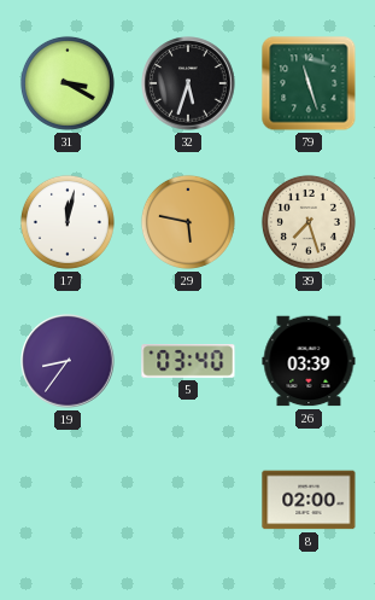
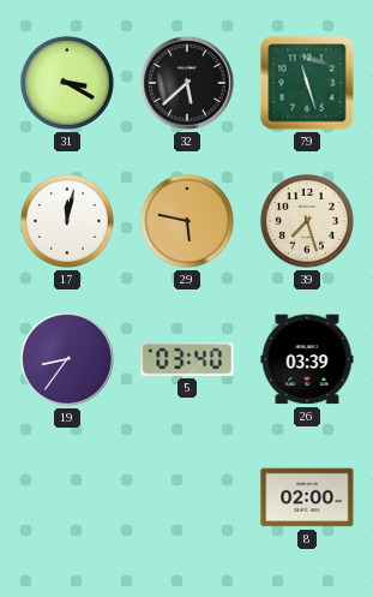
32: 5:33 -> 5:38 (187, 83)
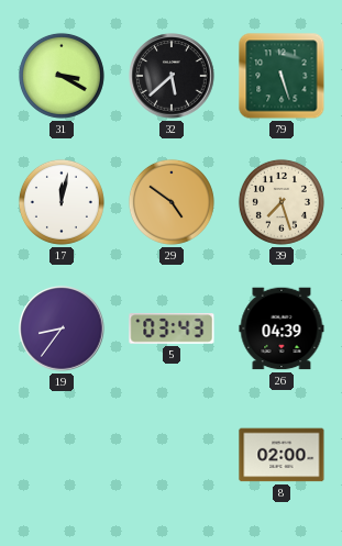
79: 11:27 -> 5:27 (282, 76)
29: 5:47 -> 4:51 (172, 202)
5: 03:40 -> 03:43 (172, 328)
26: 03:39 -> 04:39 (282, 328)
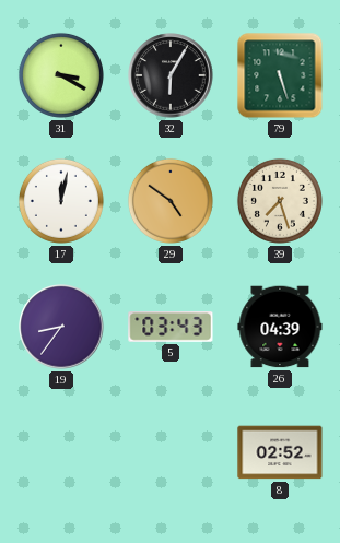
32: 5:38 -> 6:05 (171, 75)
8: 02:00 -> 02:52 (280, 452)
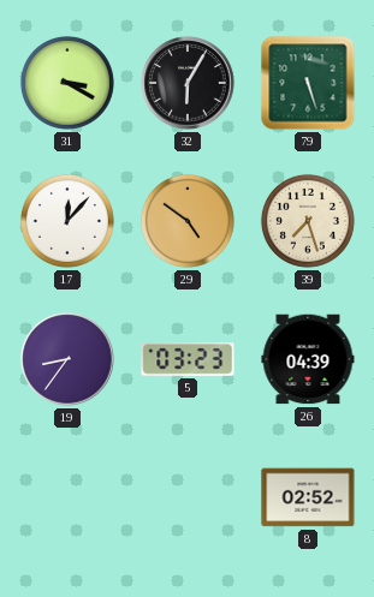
17: 12:02 -> 12:07 (67, 221)
5: 03:43 -> 03:23 (188, 359)
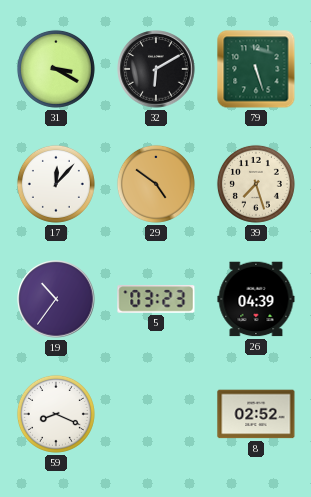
32: 6:05 -> 6:10 (156, 69)
19: 8:36 -> 10:36 (56, 299)
59: none -> 8:19 (56, 414)
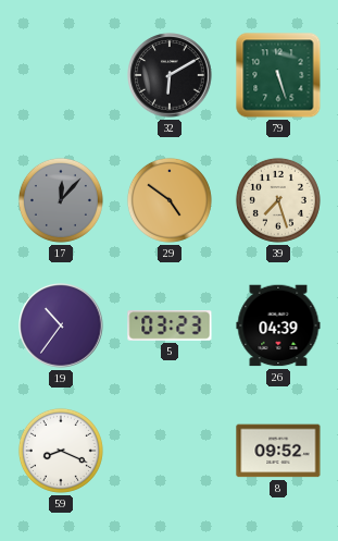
31: 3:20 -> none (56, 69)
17 dial: white -> grey (61, 200)
8: 02:52 -> 09:52 (278, 451)
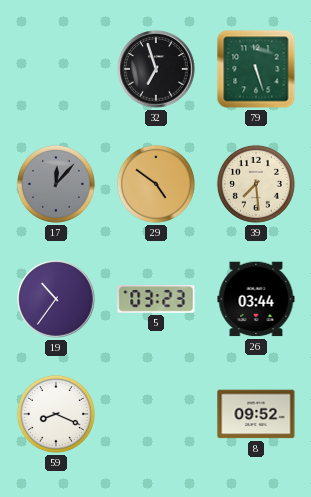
32: 6:10 -> 6:57 (156, 69)
39: 7:27 -> 7:29 (256, 184)
26: 04:39 -> 03:44 (256, 299)
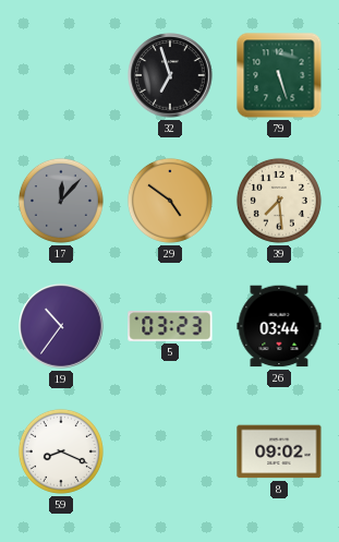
8: 09:52 -> 09:02 (279, 451)
